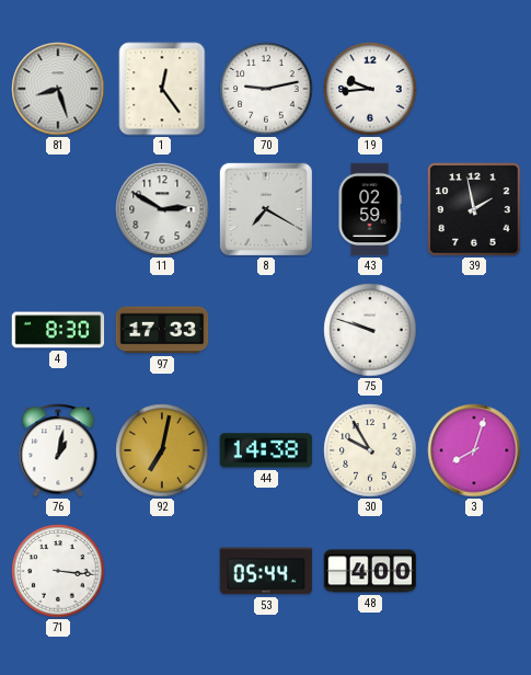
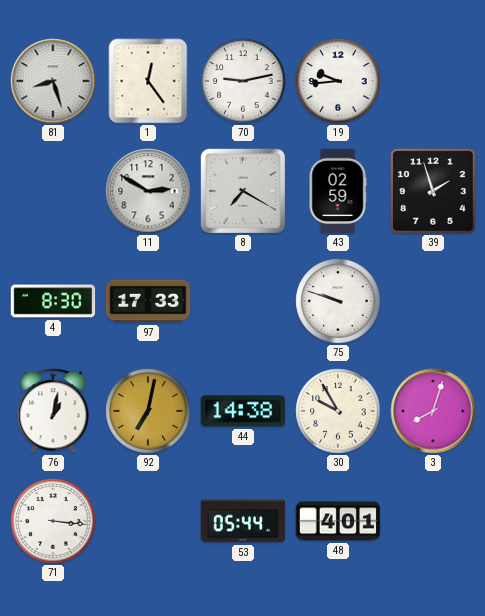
39: 1:58 -> 1:57 (433, 191)
48: 4:00 -> 4:01 (338, 521)
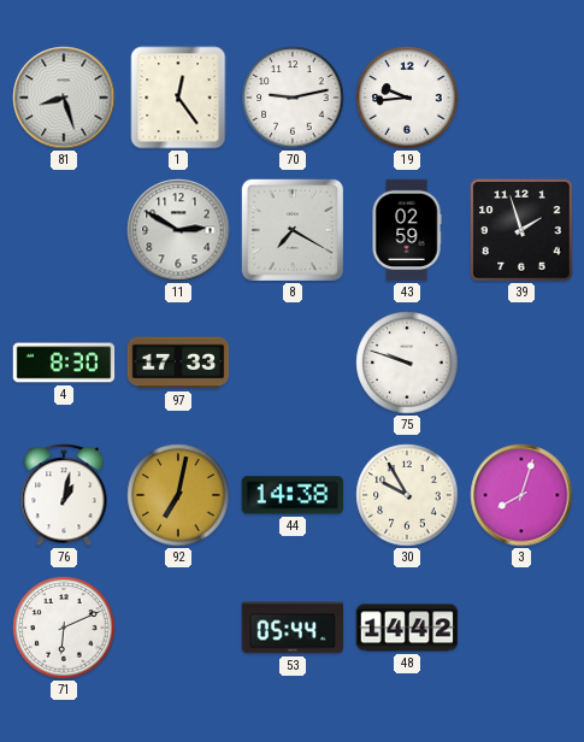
71: 3:16 -> 6:11 (64, 628)
48: 4:01 -> 14:42 (407, 628)
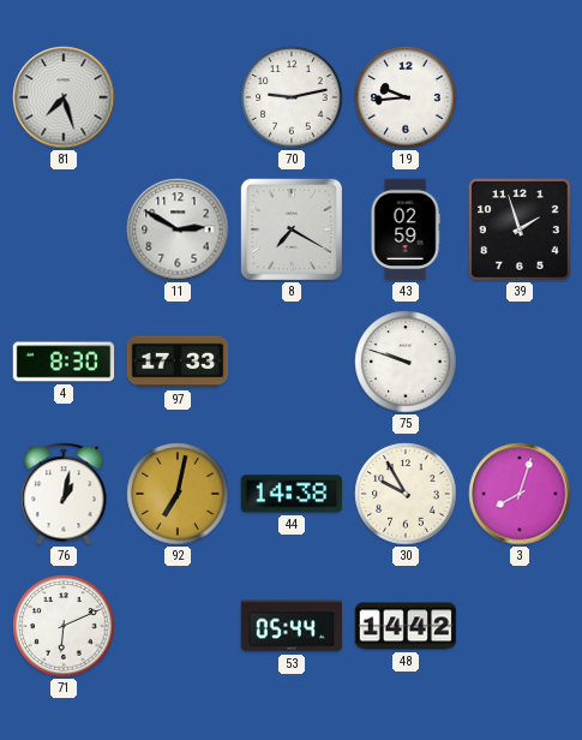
81: 8:27 -> 7:27 (64, 97)
1: 12:24 -> none (178, 98)
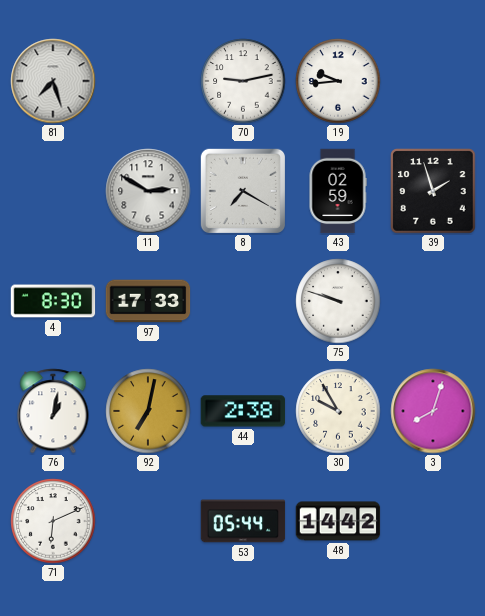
44: 14:38 -> 2:38 (243, 411)
